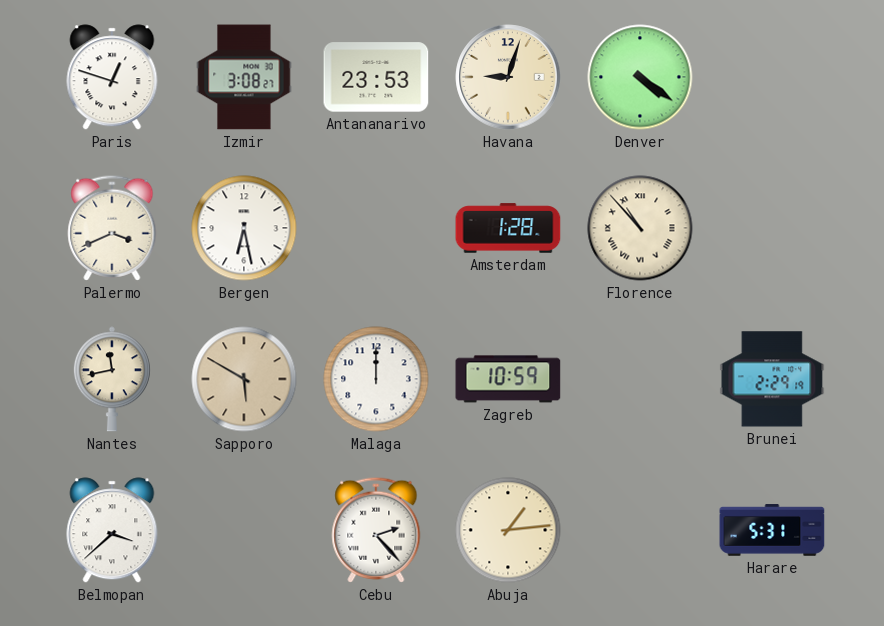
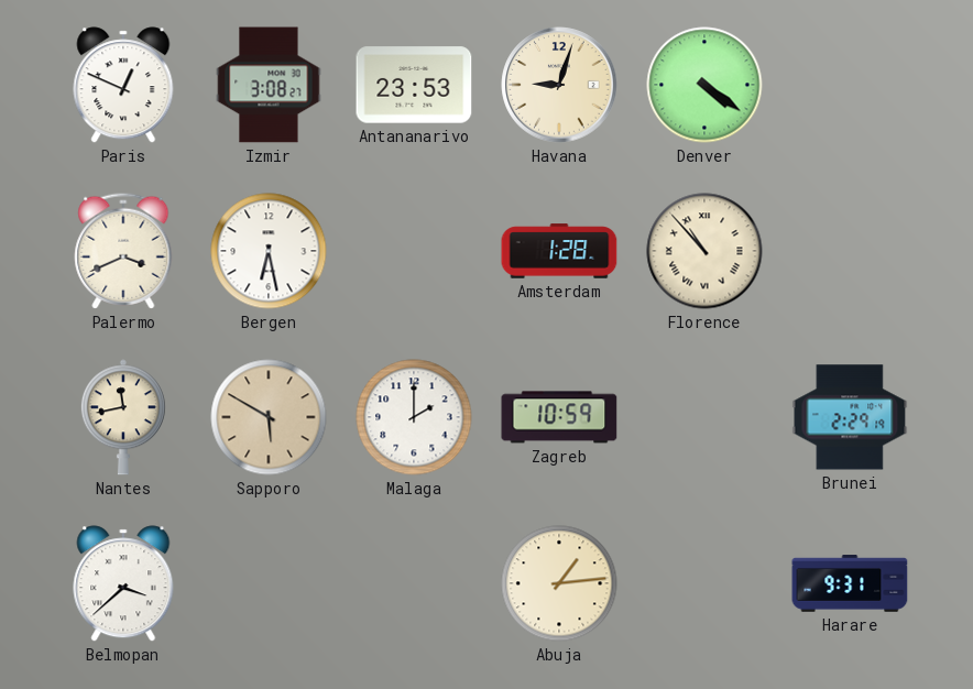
Paris: 12:48 -> 12:49 (123, 85)
Malaga: 12:00 -> 2:00 (414, 417)
Cebu: 2:23 -> none (376, 530)
Harare: 5:31 -> 9:31 (850, 583)
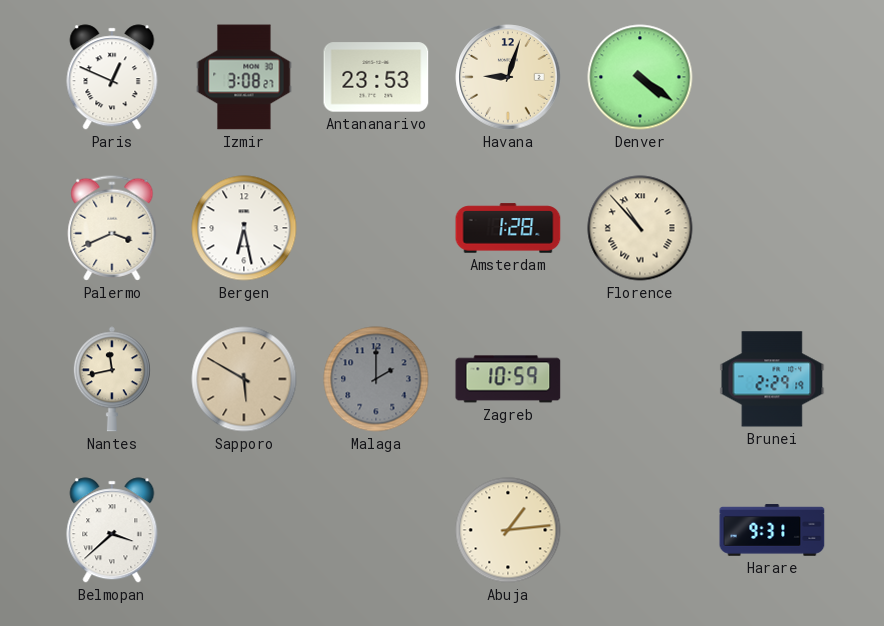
Malaga dial: white -> grey (376, 379)
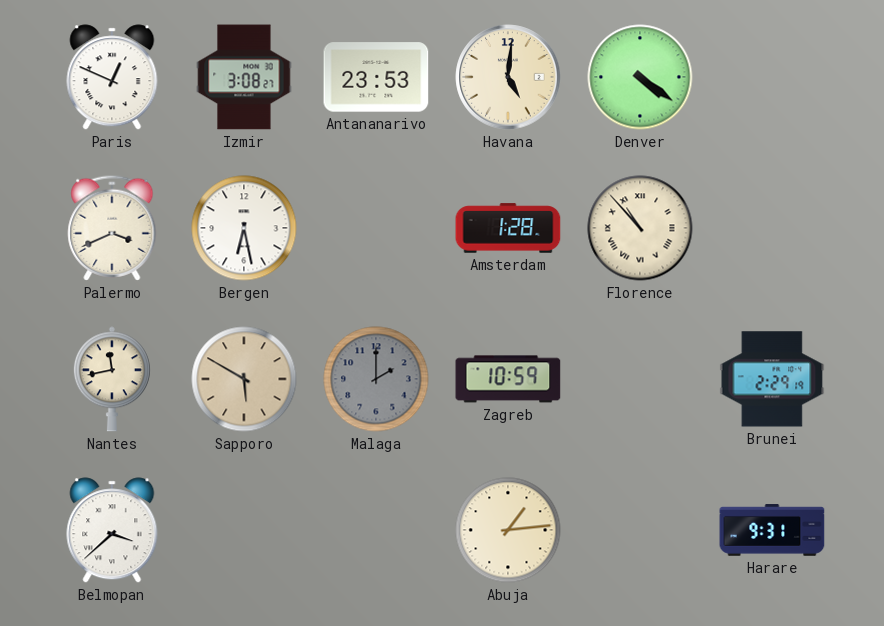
Havana: 9:03 -> 5:01 (508, 77)
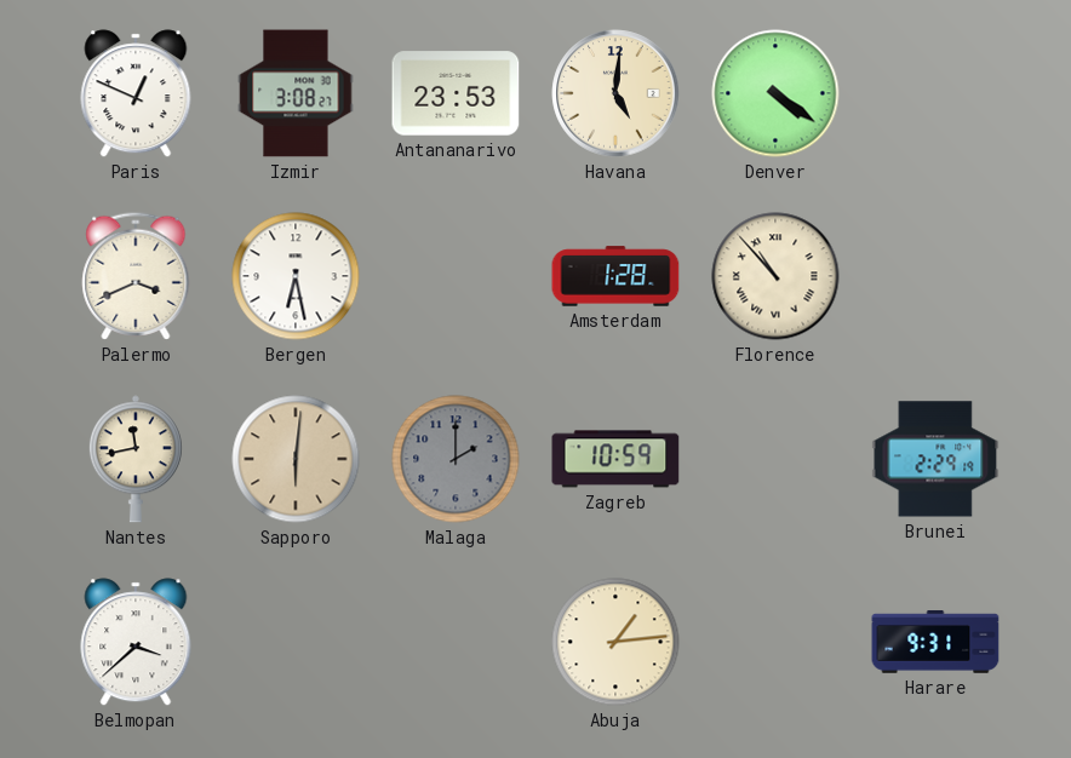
Sapporo: 5:50 -> 6:01 (296, 459)
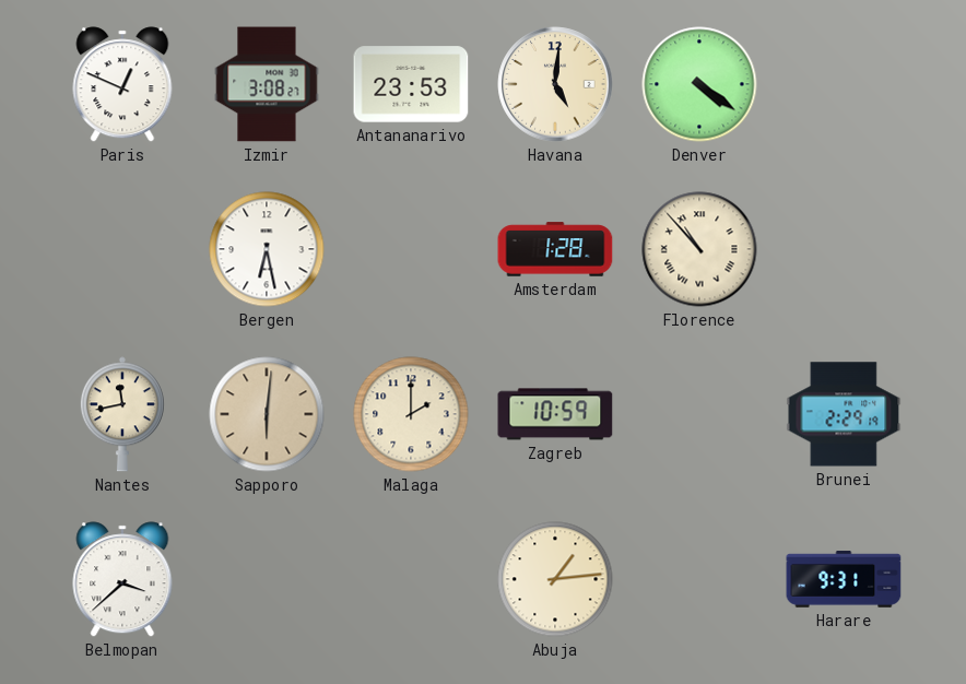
Palermo: 3:41 -> none (136, 276)
Malaga dial: grey -> cream (411, 414)
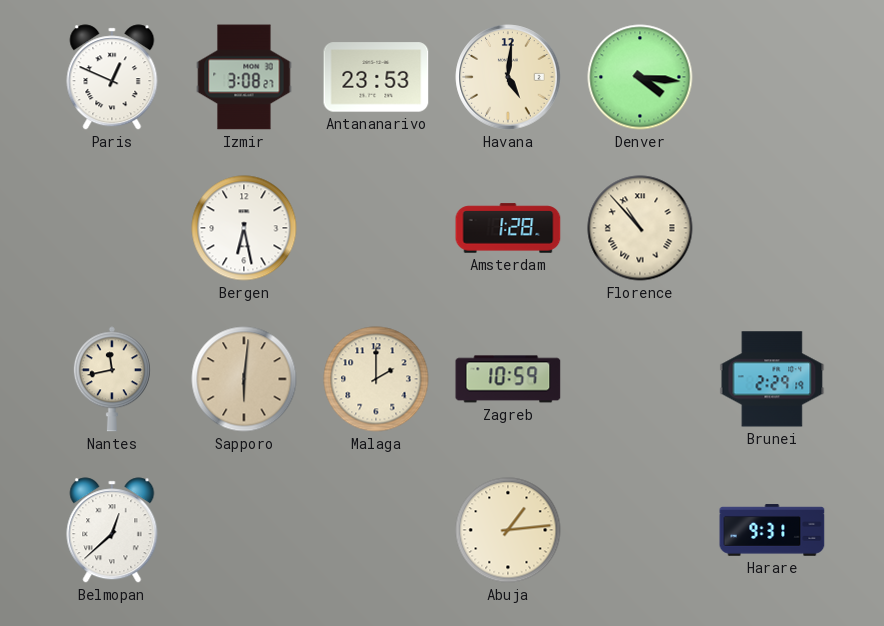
Denver: 4:21 -> 4:16 (640, 77)
Belmopan: 3:38 -> 12:38 (112, 530)
